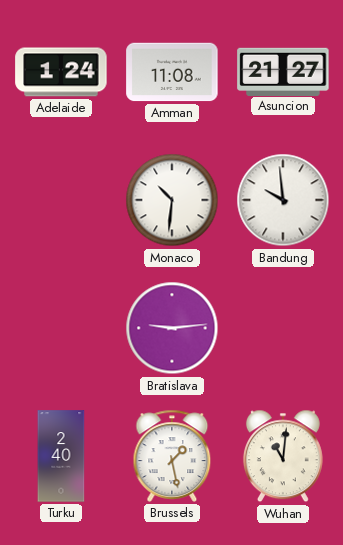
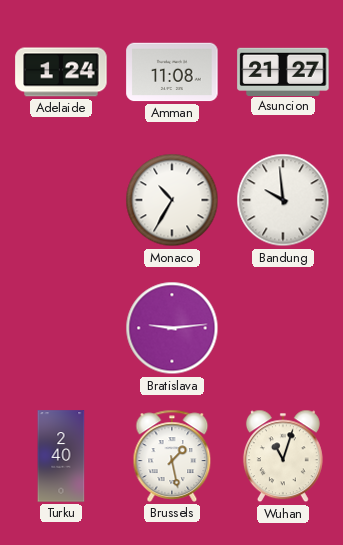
Monaco: 10:31 -> 10:35 (172, 200)
Wuhan: 11:01 -> 11:03 (283, 456)
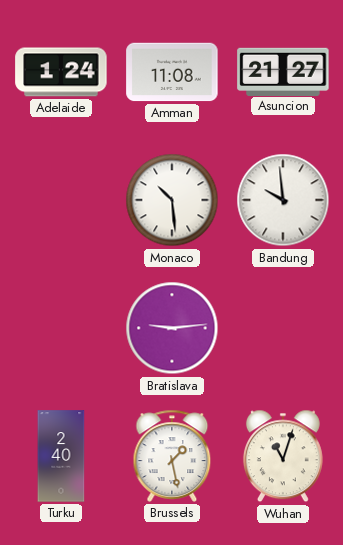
Monaco: 10:35 -> 10:29 (172, 200)
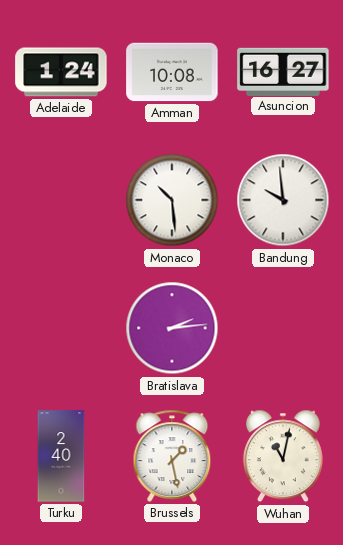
Amman: 11:08 -> 10:08 (172, 72)
Asuncion: 21:27 -> 16:27 (283, 71)
Bratislava: 9:14 -> 2:14 (172, 328)
Wuhan: 11:03 -> 11:02 (283, 456)
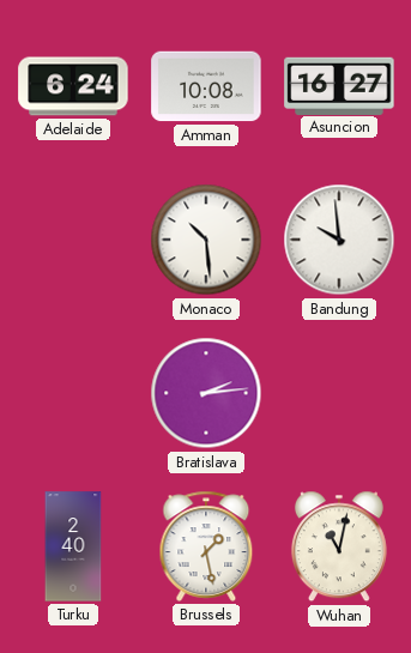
Adelaide: 1:24 -> 6:24 (73, 86)
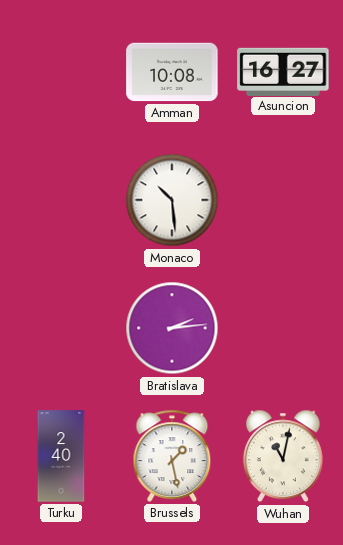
Adelaide: 6:24 -> none (73, 86)
Bandung: 9:59 -> none (339, 240)
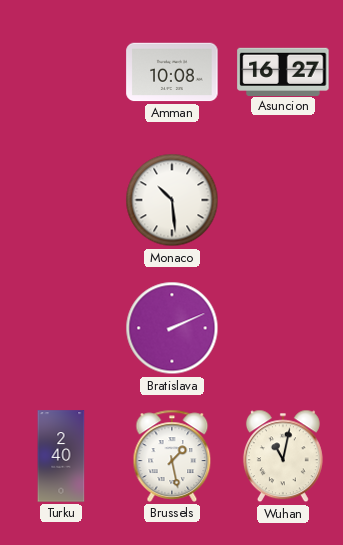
Bratislava: 2:14 -> 2:11 (172, 328)
